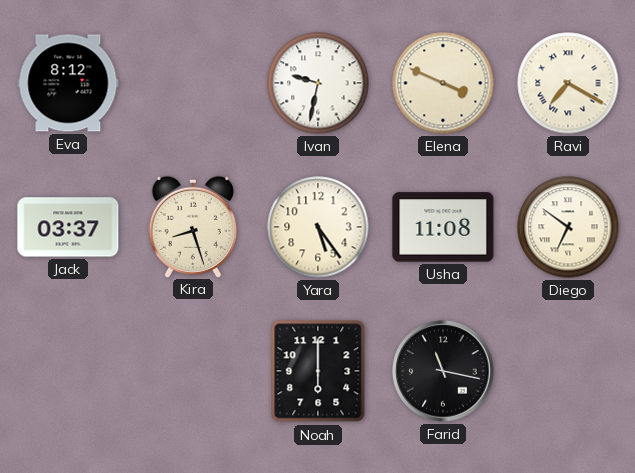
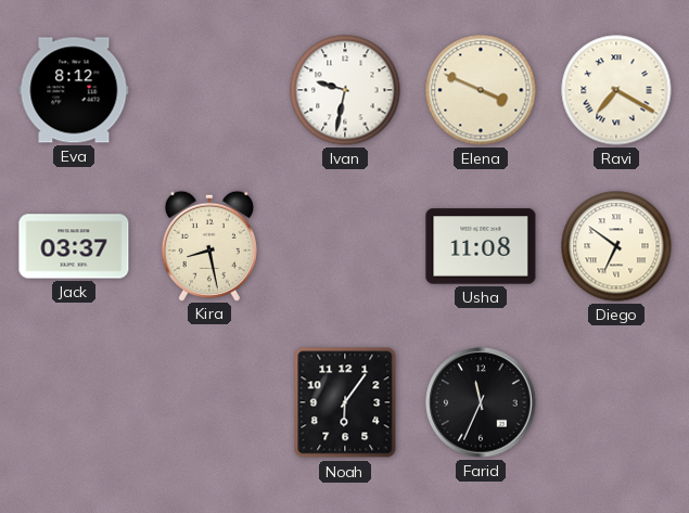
Kira: 8:27 -> 8:28 (209, 245)
Yara: 5:24 -> none (318, 227)
Noah: 6:00 -> 6:06 (345, 402)
Farid: 11:17 -> 11:34 (481, 402)
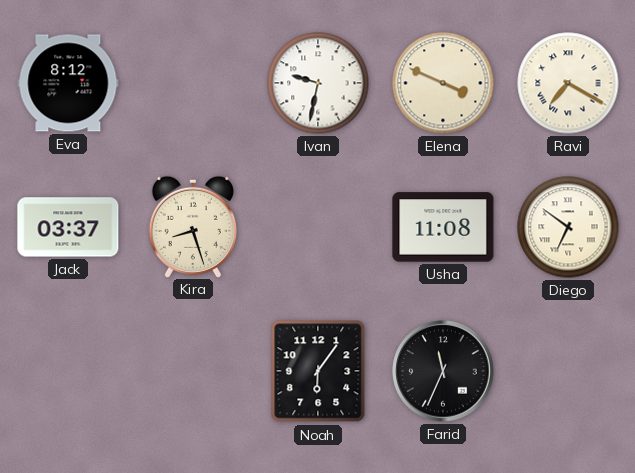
Kira: 8:28 -> 8:27 (193, 226)
